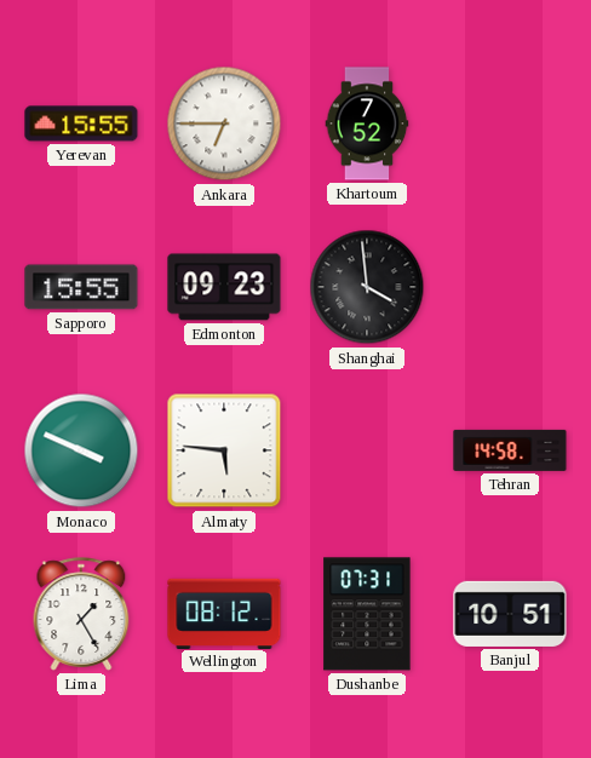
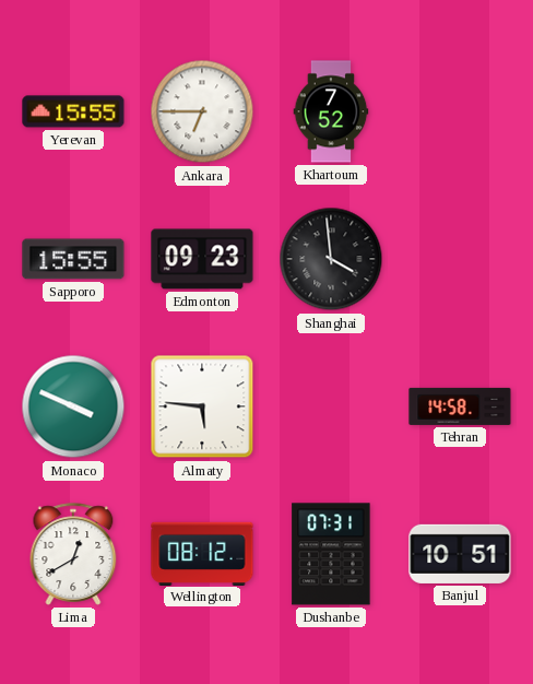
Lima: 1:25 -> 12:40 (73, 554)
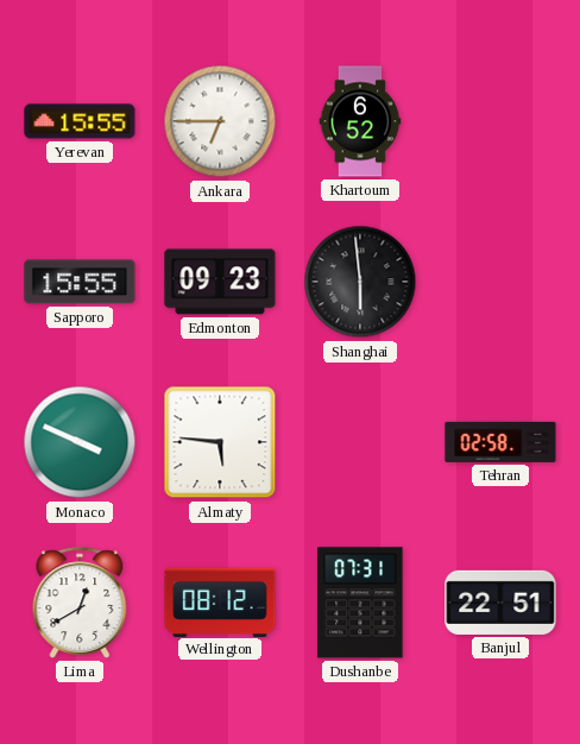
Khartoum: 7:52 -> 6:52 (360, 121)
Shanghai: 3:59 -> 5:59 (360, 282)
Tehran: 14:58 -> 02:58 (500, 442)
Banjul: 10:51 -> 22:51 (500, 603)
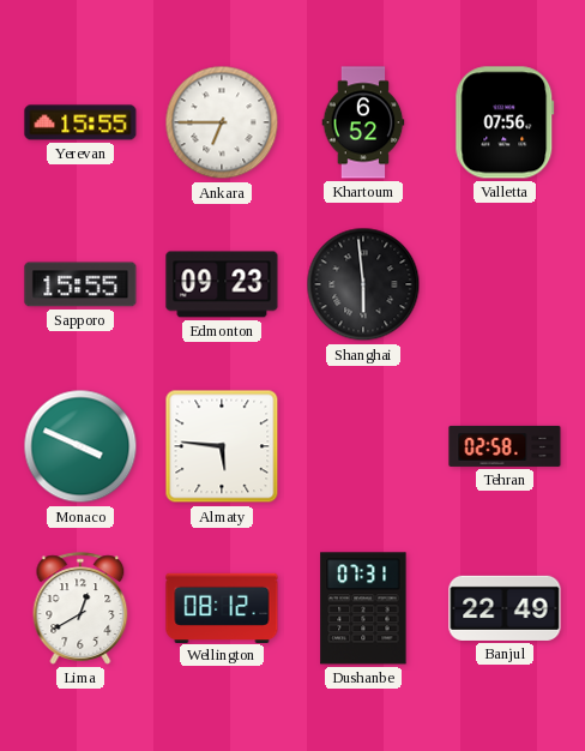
Valletta: none -> 07:56 (505, 122)
Banjul: 22:51 -> 22:49 (505, 608)
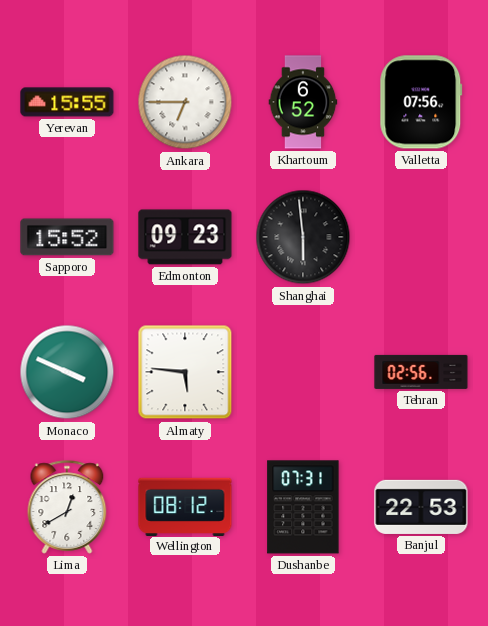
Sapporo: 15:55 -> 15:52 (67, 237)
Tehran: 02:58 -> 02:56 (421, 372)
Banjul: 22:49 -> 22:53 (421, 507)
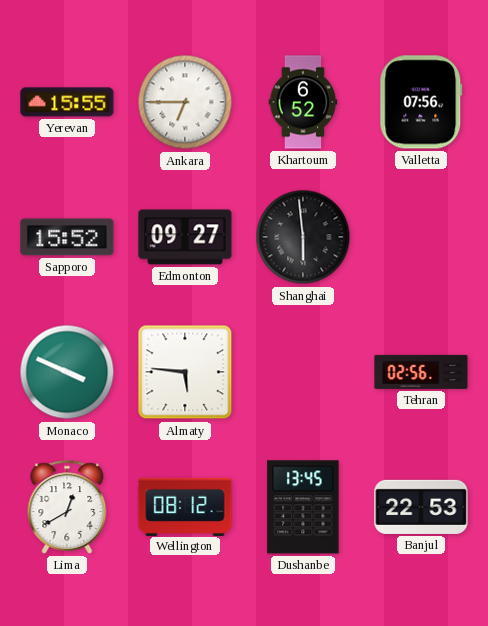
Edmonton: 09:23 -> 09:27 (185, 237)
Dushanbe: 07:31 -> 13:45 (303, 507)
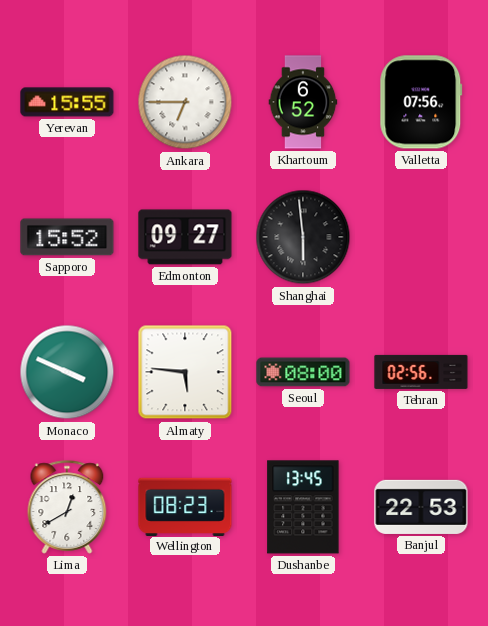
Seoul: none -> 08:00 (303, 372)
Wellington: 08:12 -> 08:23 (185, 506)
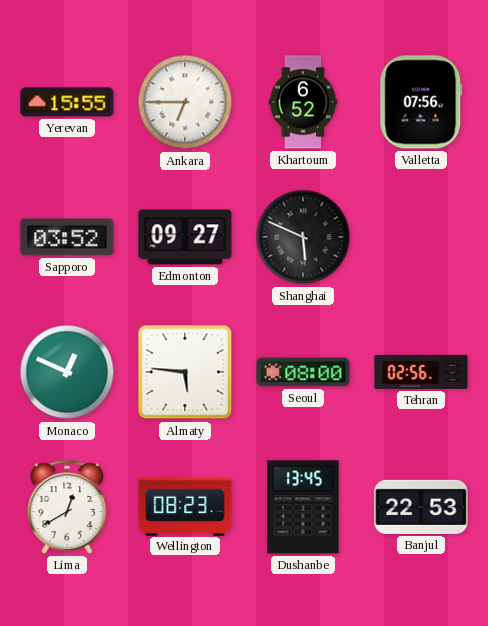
Sapporo: 15:52 -> 03:52 (67, 237)
Shanghai: 5:59 -> 5:49 (303, 237)
Monaco: 3:49 -> 12:49 (67, 372)
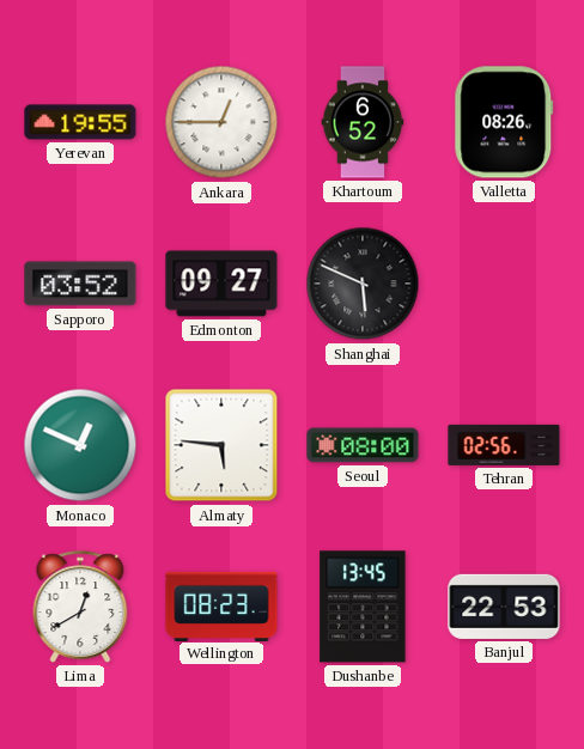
Yerevan: 15:55 -> 19:55 (80, 122)
Ankara: 6:45 -> 12:45 (221, 122)
Valletta: 07:56 -> 08:26 (504, 122)
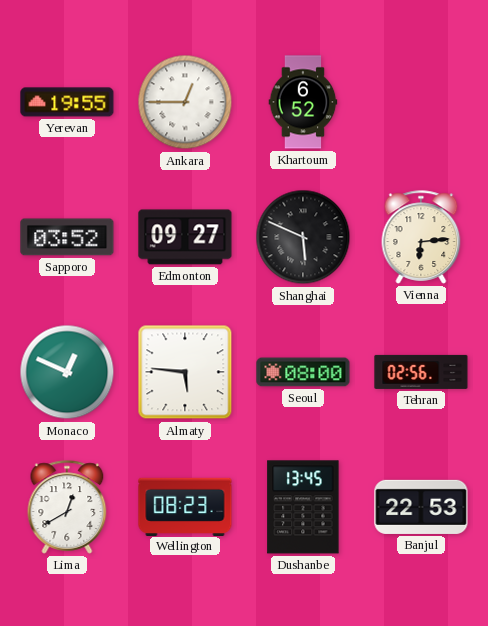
Valletta: 08:26 -> none (504, 122)
Vienna: none -> 6:14 (421, 237)
